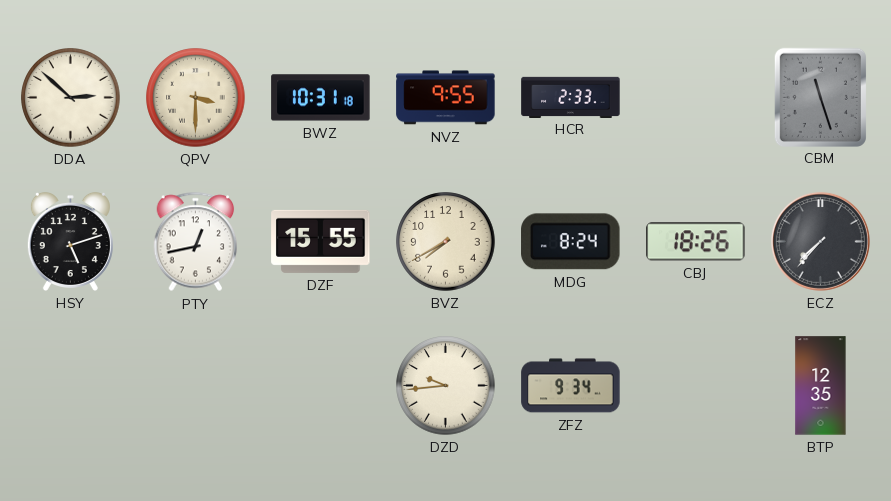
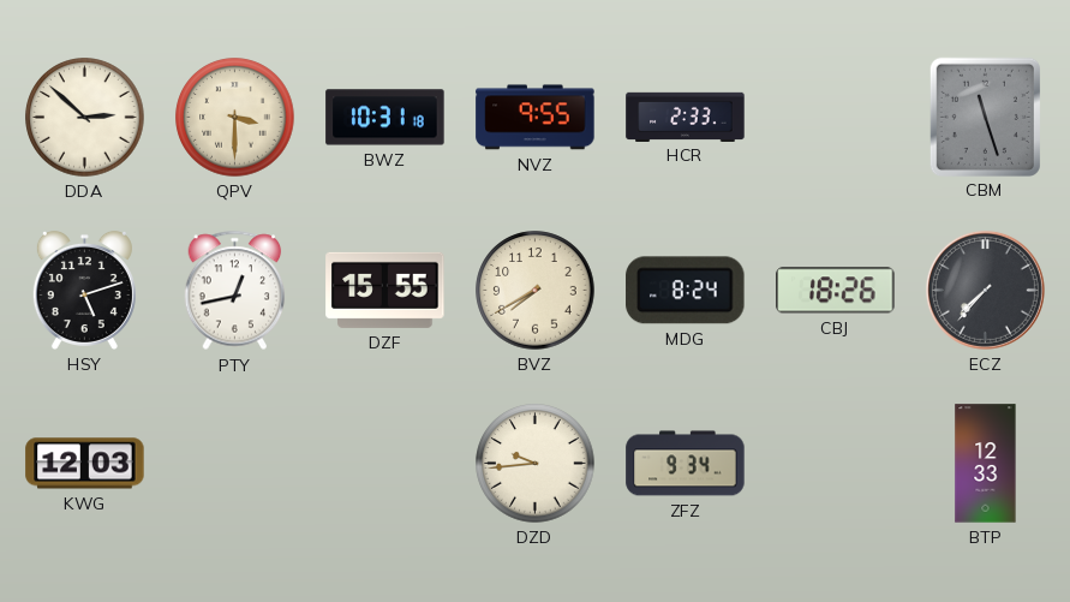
KWG: none -> 12:03 (85, 464)
BTP: 12:35 -> 12:33 (986, 464)
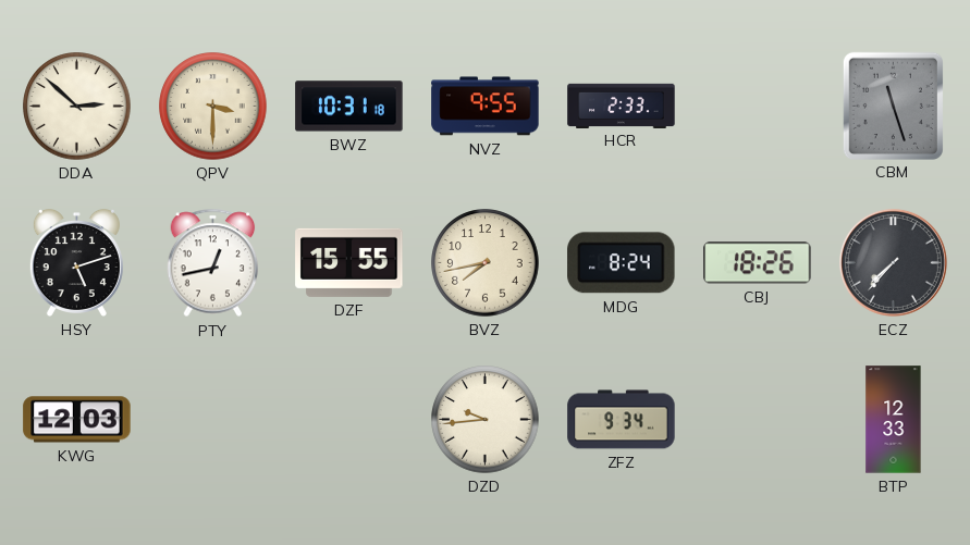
BVZ: 7:40 -> 7:43 (486, 263)
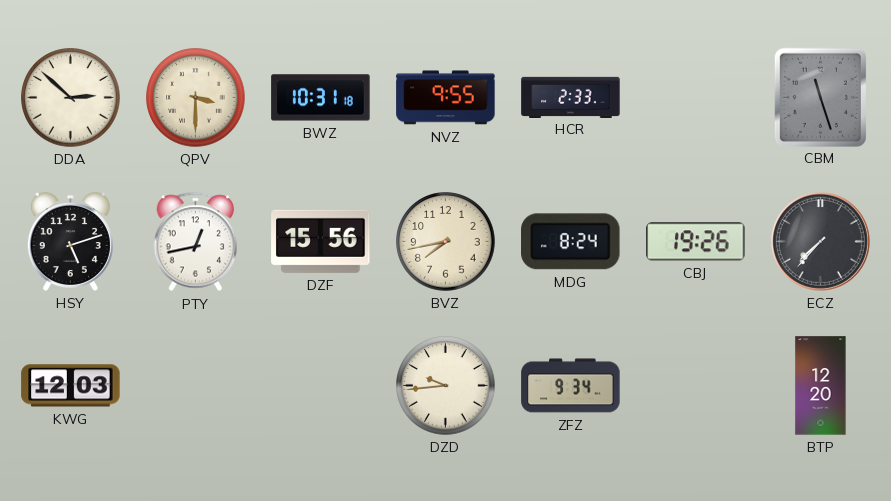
DZF: 15:55 -> 15:56 (321, 241)
CBJ: 18:26 -> 19:26 (696, 242)
BTP: 12:33 -> 12:20 (821, 386)
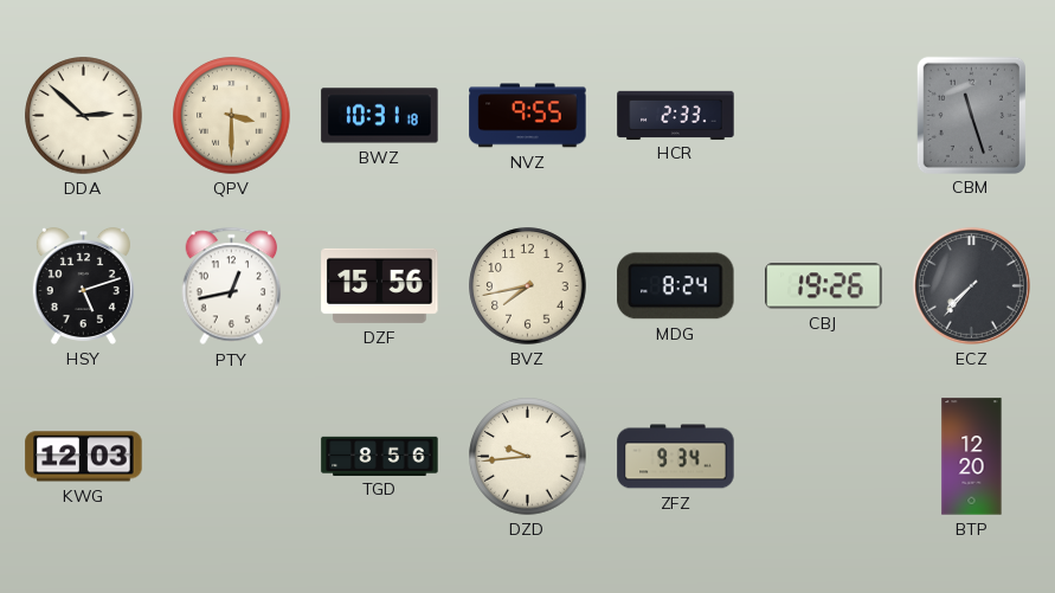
TGD: none -> 8:56 (380, 456)
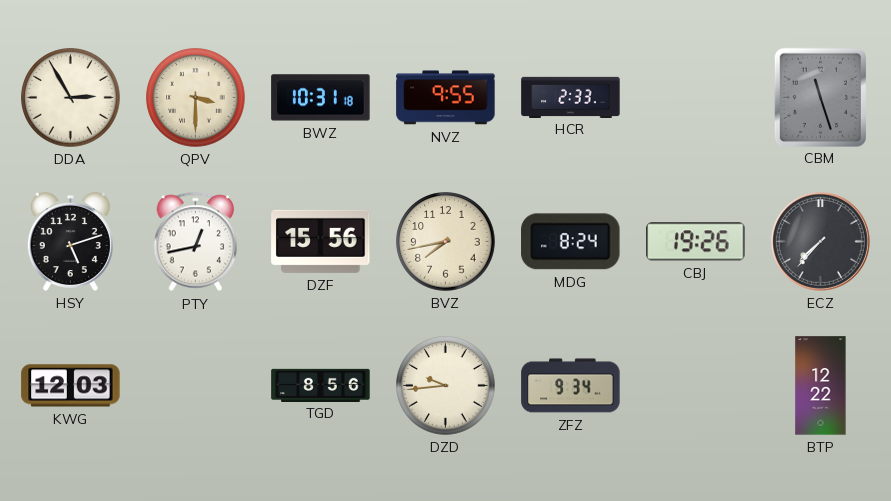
DDA: 2:52 -> 2:55 (71, 98)
BTP: 12:20 -> 12:22 (821, 386)
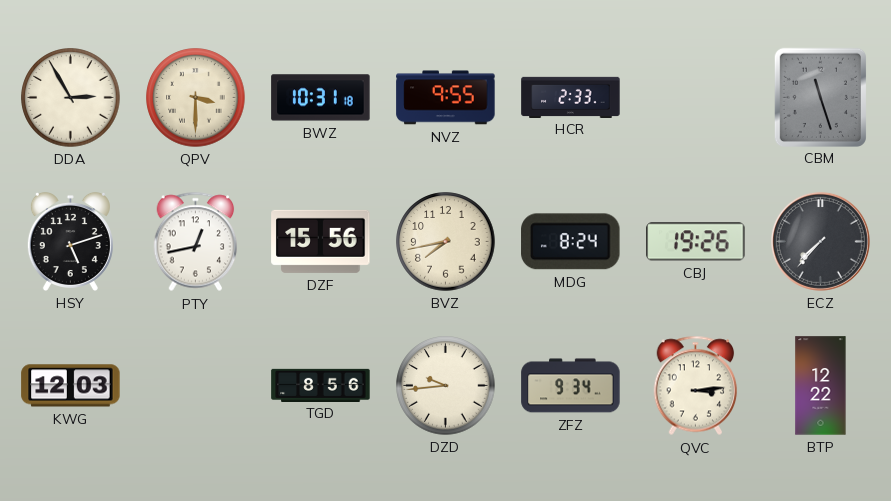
QVC: none -> 3:14 (696, 386)
